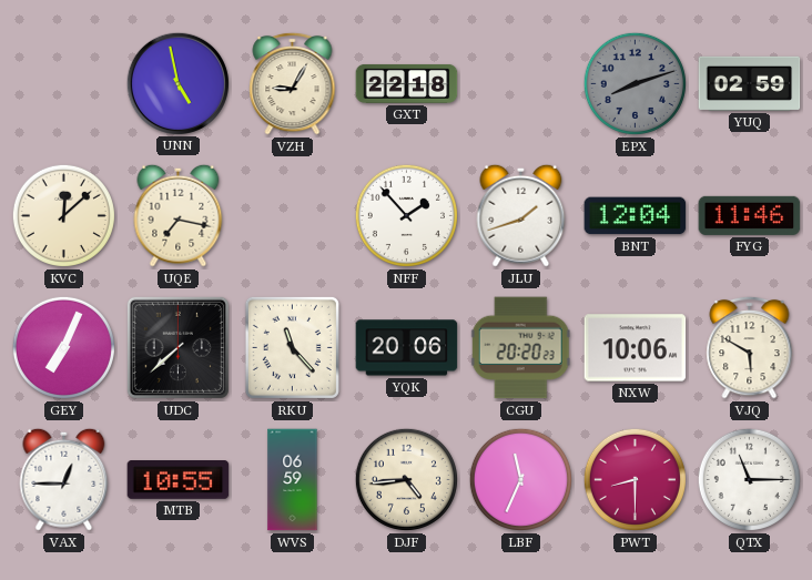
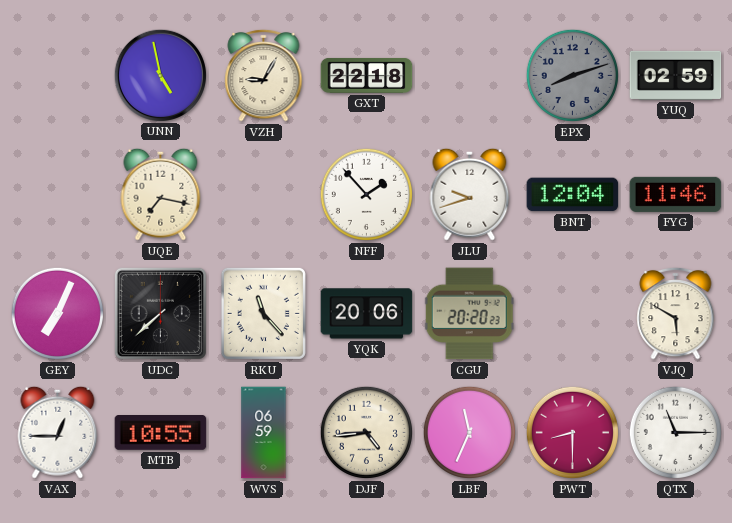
KVC: 12:08 -> none (63, 215)
JLU: 1:42 -> 9:42 (470, 194)
NXW: 10:06 -> none (636, 348)
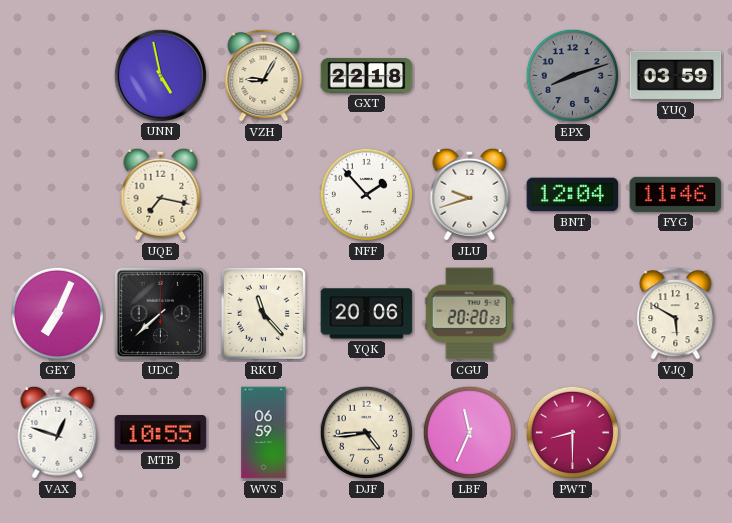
YUQ: 02:59 -> 03:59 (676, 75)
VAX: 12:45 -> 12:48 (58, 432)
QTX: 11:15 -> none (675, 432)
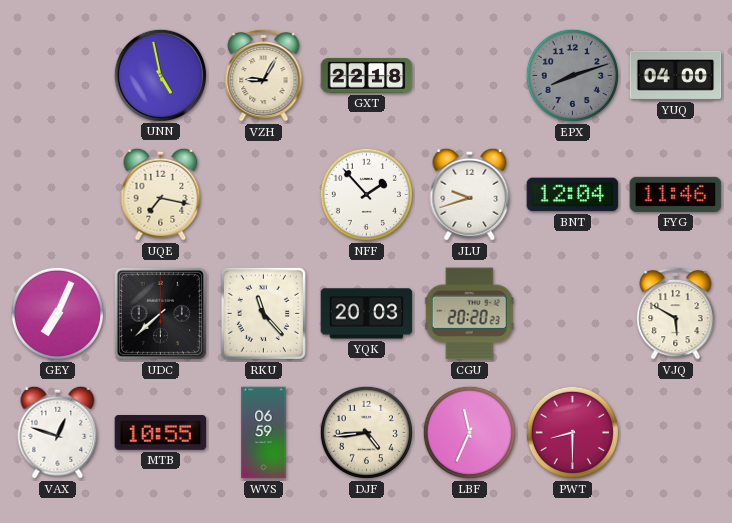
YUQ: 03:59 -> 04:00 (676, 75)
YQK: 20:06 -> 20:03 (367, 314)
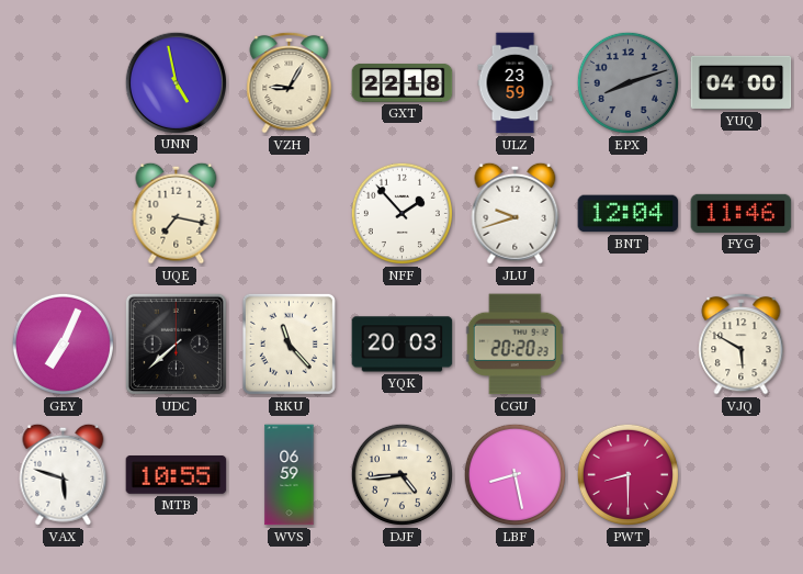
ULZ: none -> 23:59 (516, 83)
VAX: 12:48 -> 5:48 (64, 474)
LBF: 11:34 -> 8:28 (514, 474)
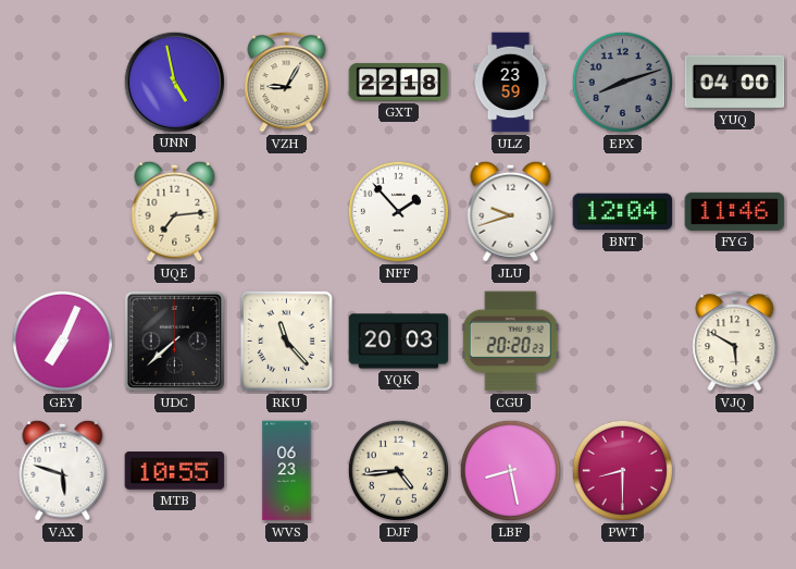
UQE: 7:17 -> 7:14 (175, 211)
WVS: 06:59 -> 06:23 (287, 471)
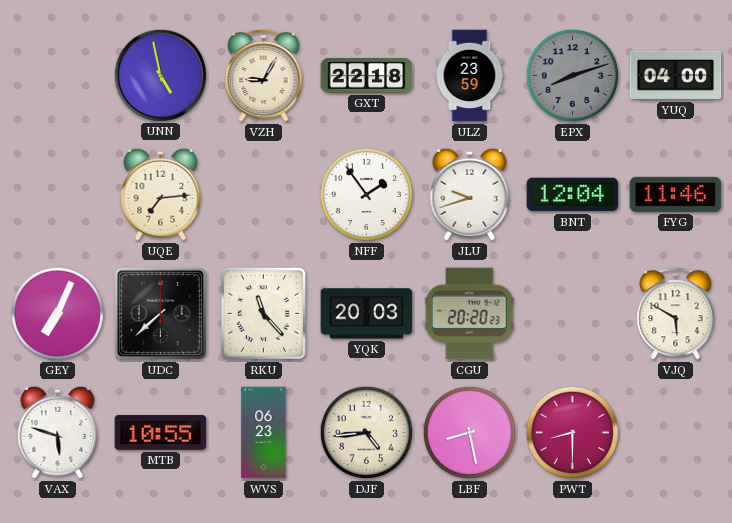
NFF: 1:53 -> 1:54 (366, 194)
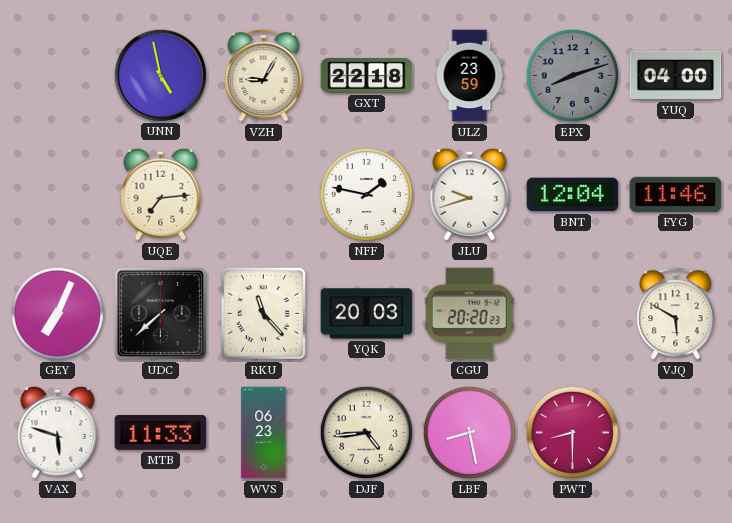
NFF: 1:54 -> 1:47 (366, 194)
MTB: 10:55 -> 11:33 (161, 433)
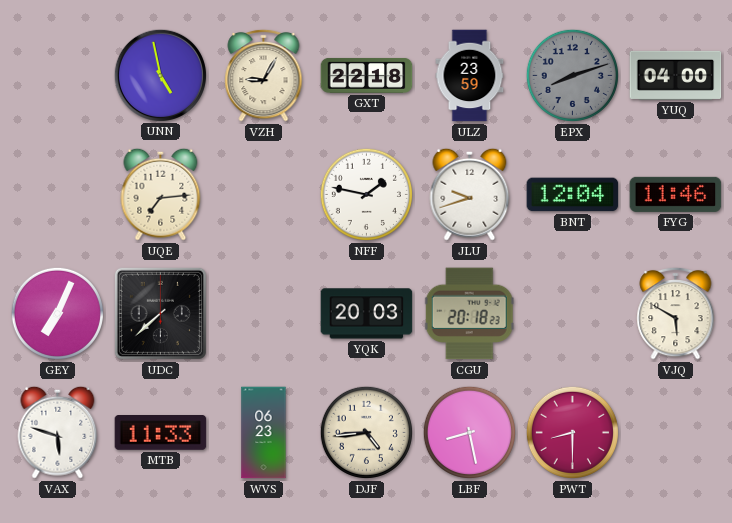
RKU: 11:23 -> none (263, 313)
CGU: 20:20 -> 20:18 (469, 314)
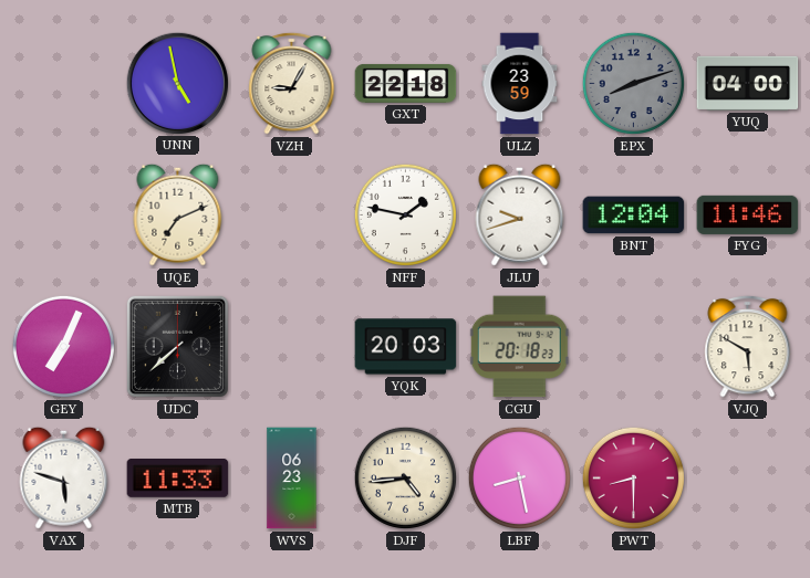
UQE: 7:14 -> 7:11 (178, 214)
